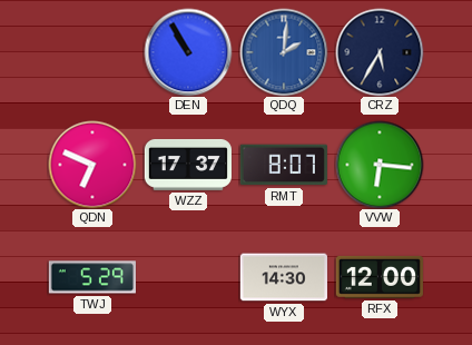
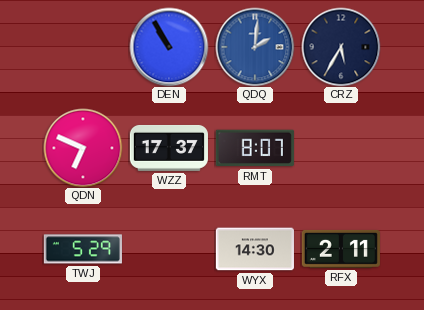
VVW: 6:16 -> none (380, 165)
RFX: 12:00 -> 2:11 (341, 249)
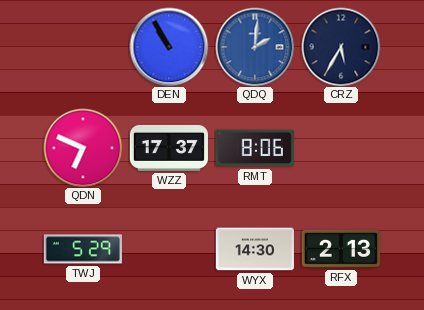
RMT: 8:07 -> 8:06 (255, 148)
RFX: 2:11 -> 2:13 (341, 249)
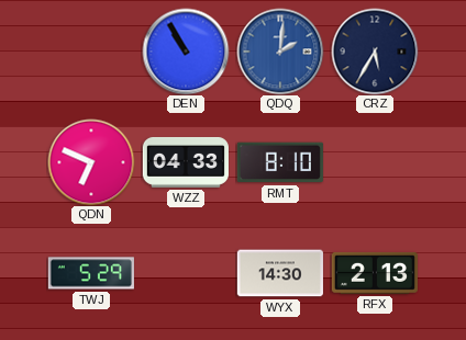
WZZ: 17:37 -> 04:33 (186, 162)
RMT: 8:06 -> 8:10 (280, 162)
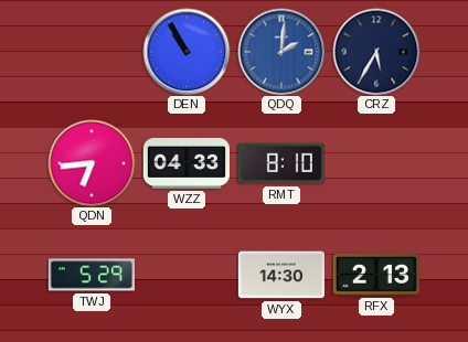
QDN: 6:49 -> 6:44 (92, 163)
